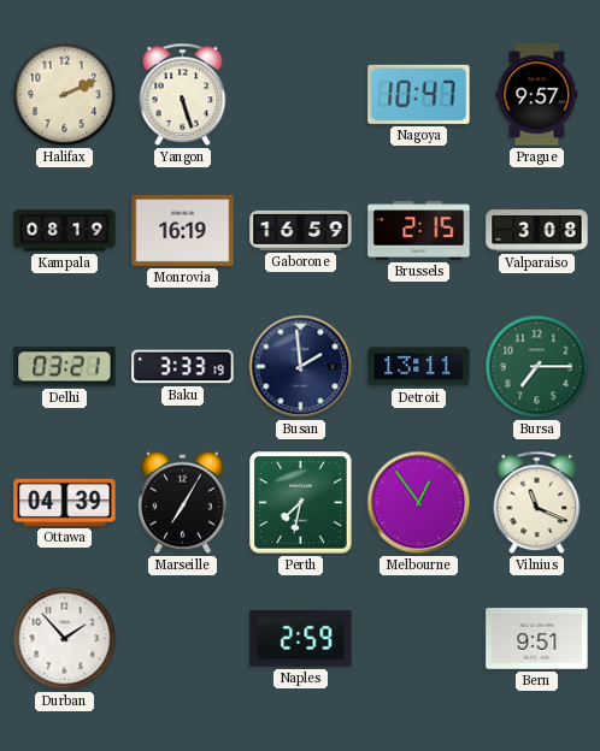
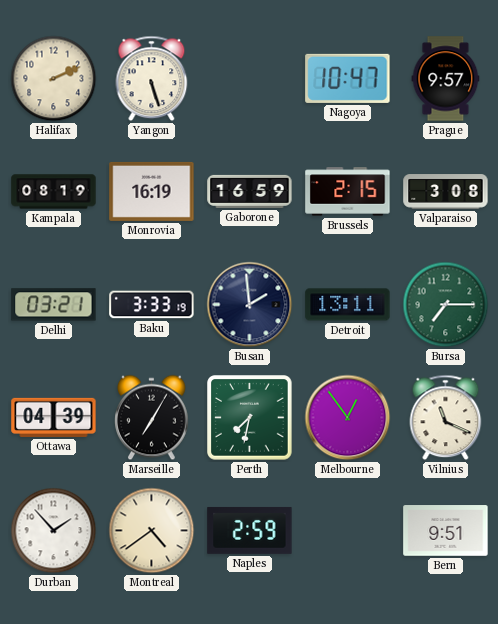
Montreal: none -> 4:39 (152, 531)
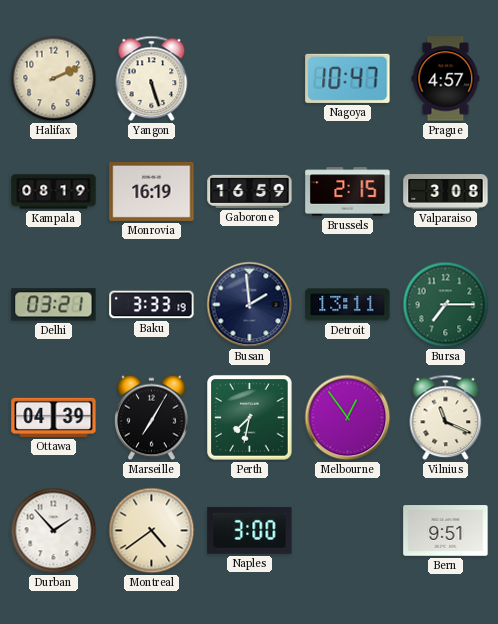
Prague: 9:57 -> 4:57 (446, 79)
Naples: 2:59 -> 3:00 (250, 530)
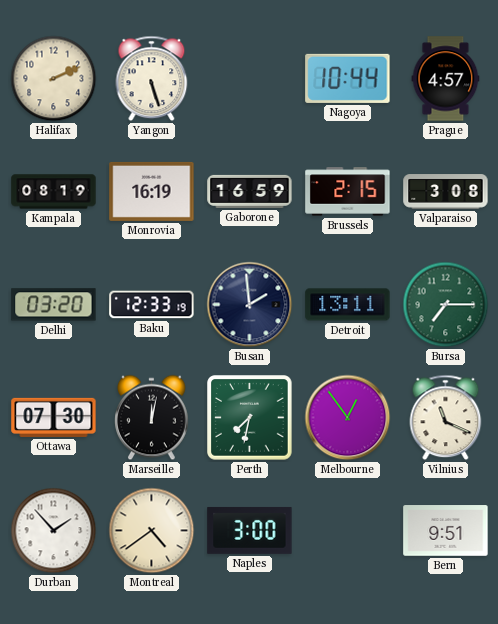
Nagoya: 10:47 -> 10:44 (348, 78)
Delhi: 03:21 -> 03:20 (54, 305)
Baku: 3:33 -> 12:33 (152, 305)
Ottawa: 04:39 -> 07:30 (54, 417)
Marseille: 7:05 -> 12:02 (152, 418)
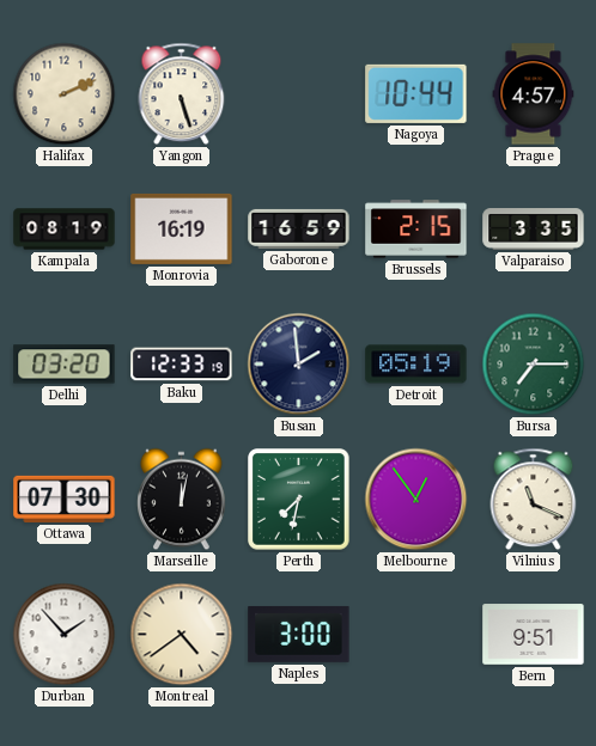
Valparaiso: 3:08 -> 3:35 (534, 230)
Detroit: 13:11 -> 05:19 (416, 365)
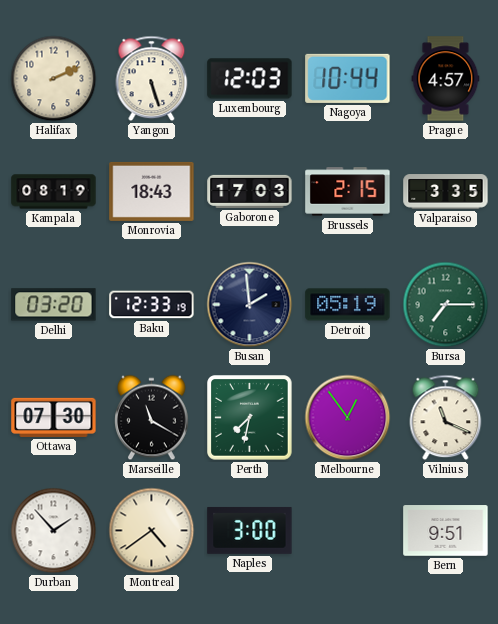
Luxembourg: none -> 12:03 (250, 79)
Monrovia: 16:19 -> 18:43 (152, 191)
Gaborone: 16:59 -> 17:03 (250, 191)
Marseille: 12:02 -> 11:20 (152, 418)
